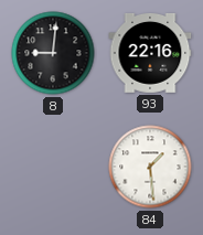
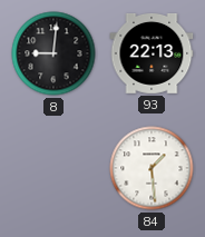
93: 22:16 -> 22:13 (152, 55)
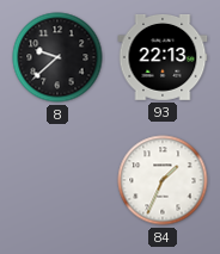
8: 9:01 -> 9:38 (57, 57)
84: 1:29 -> 1:34 (163, 180)
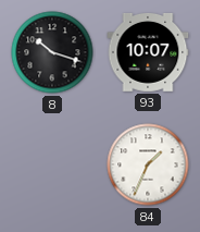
8: 9:38 -> 10:18 (52, 52)
93: 22:13 -> 10:07 (148, 53)
